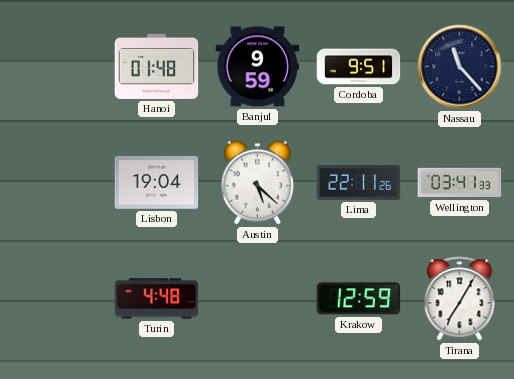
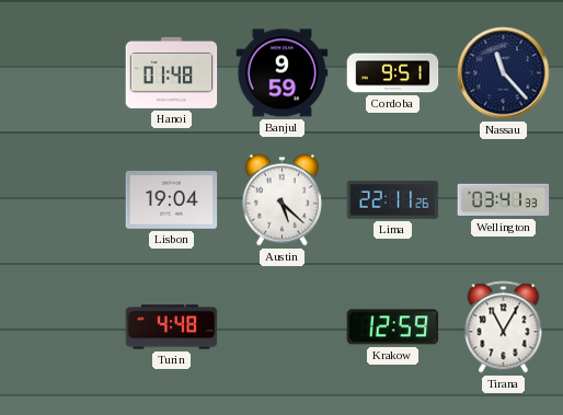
Tirana: 7:05 -> 11:05 (504, 327)
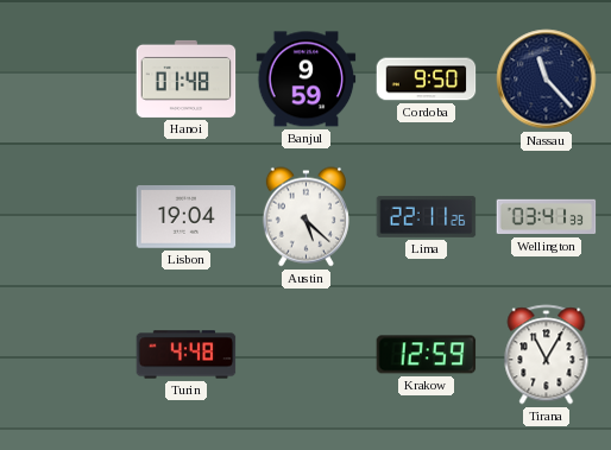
Cordoba: 9:51 -> 9:50 (427, 80)
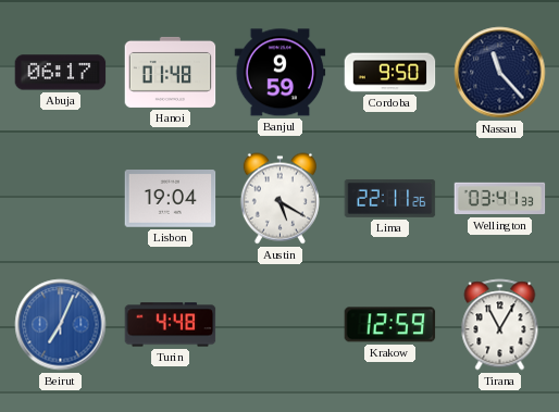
Abuja: none -> 06:17 (61, 73)
Austin: 5:22 -> 5:20 (279, 199)
Beirut: none -> 7:04 (61, 325)
